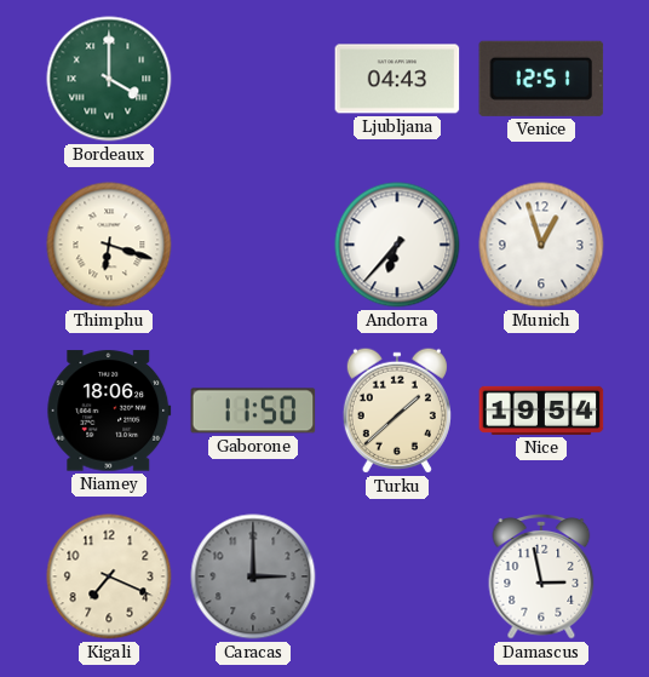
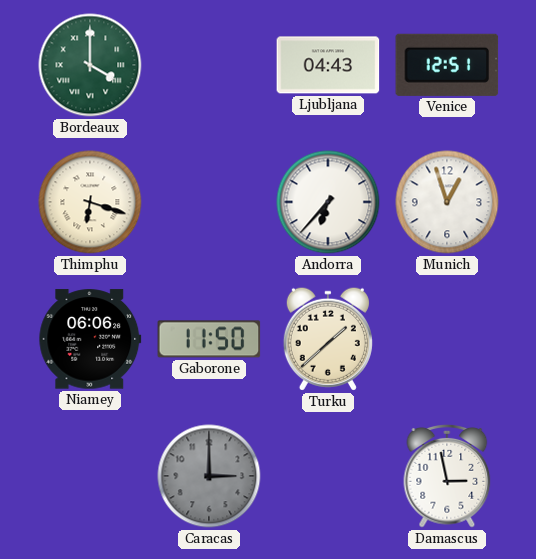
Niamey: 18:06 -> 06:06 (90, 339)
Nice: 19:54 -> none (541, 411)
Kigali: 7:19 -> none (109, 576)
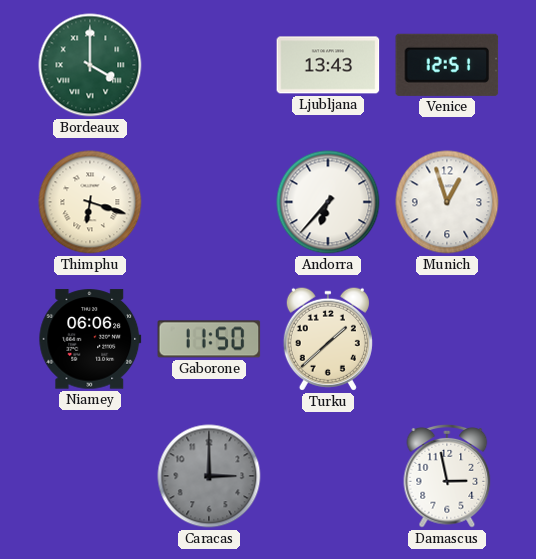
Ljubljana: 04:43 -> 13:43 (328, 65)
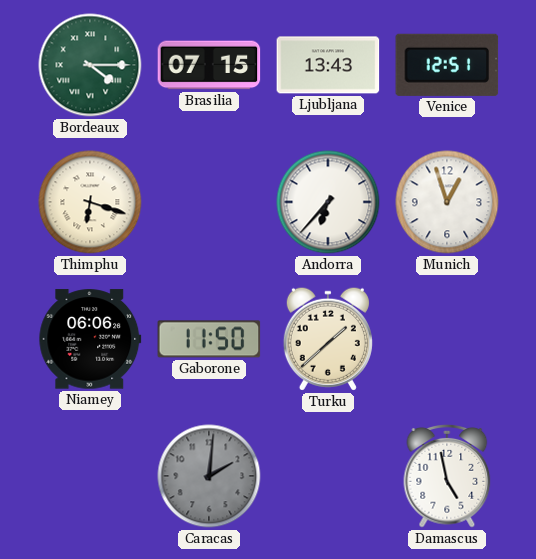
Bordeaux: 4:00 -> 4:15 (90, 65)
Brasilia: none -> 07:15 (209, 65)
Caracas: 3:00 -> 2:01 (209, 476)
Damascus: 2:58 -> 4:58 (447, 477)
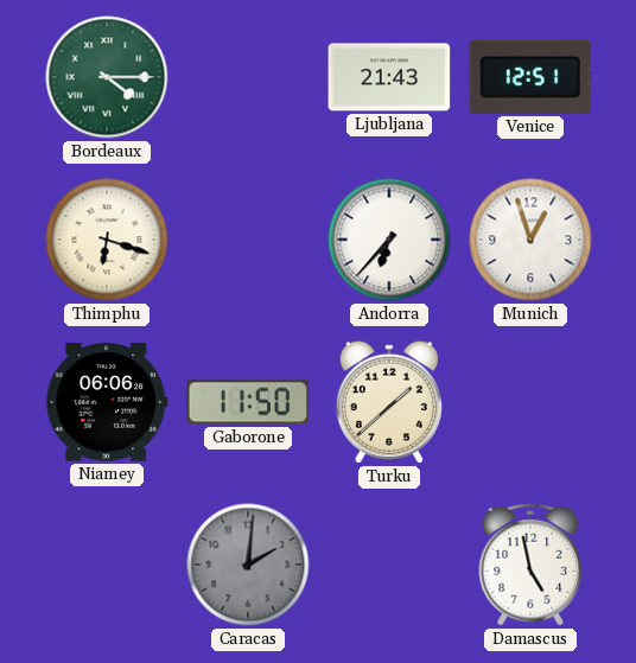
Brasilia: 07:15 -> none (209, 65)
Ljubljana: 13:43 -> 21:43 (389, 77)
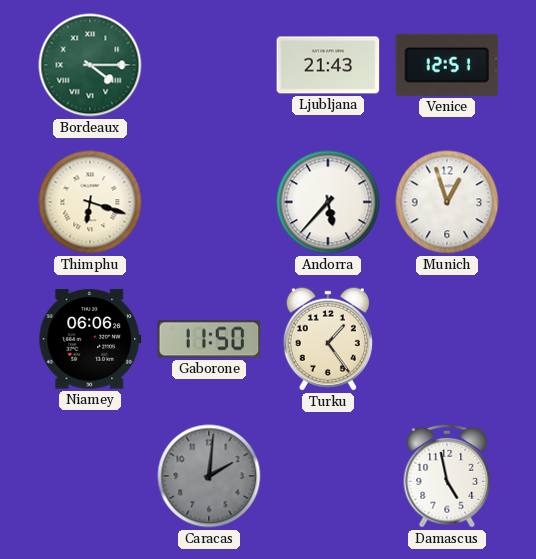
Andorra: 6:37 -> 5:37 (328, 202)
Turku: 1:38 -> 1:24 (328, 339)
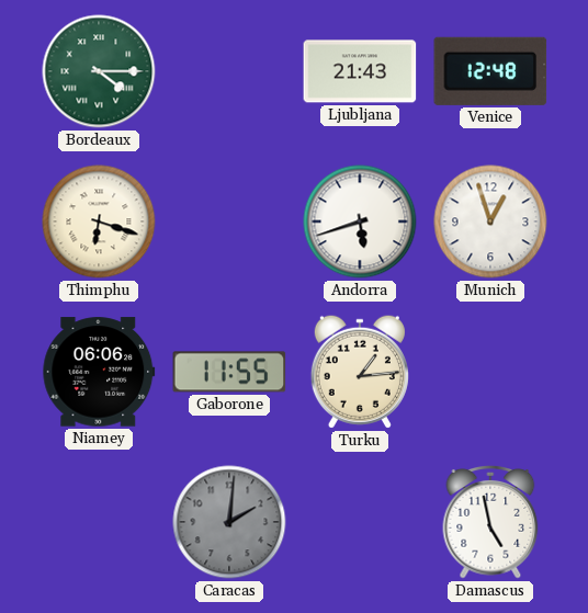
Venice: 12:51 -> 12:48 (490, 71)
Andorra: 5:37 -> 5:42 (360, 222)
Gaborone: 11:50 -> 11:55 (229, 372)
Turku: 1:24 -> 1:14 (360, 372)
